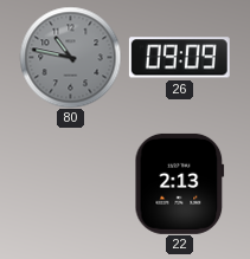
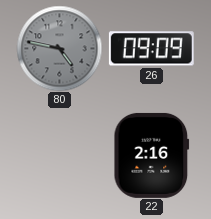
80: 10:47 -> 4:47 (59, 48)
22: 2:13 -> 2:16 (152, 155)
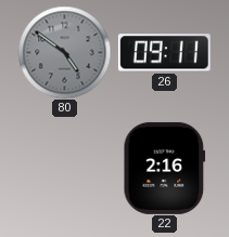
80: 4:47 -> 4:51 (64, 52)
26: 09:09 -> 09:11 (164, 53)
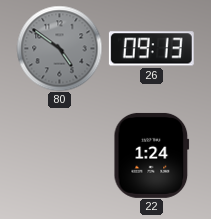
26: 09:11 -> 09:13 (151, 49)
22: 2:16 -> 1:24 (152, 155)
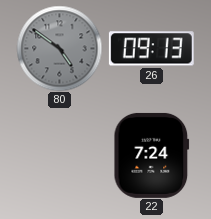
22: 1:24 -> 7:24 (152, 155)
